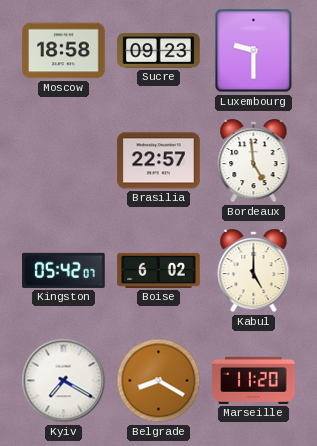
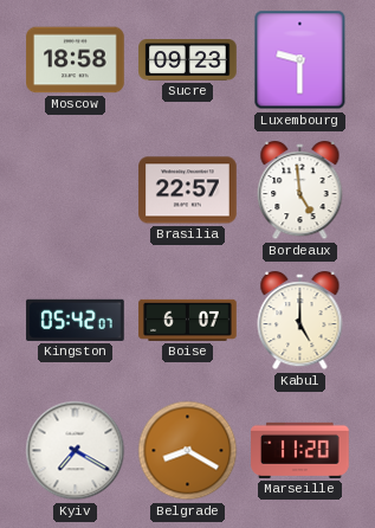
Boise: 6:02 -> 6:07 (188, 320)
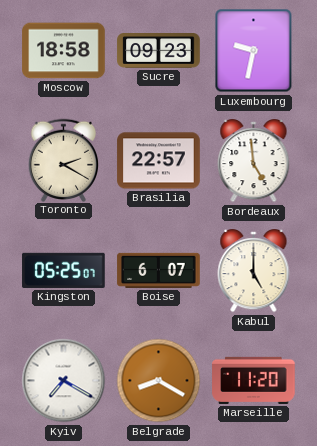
Luxembourg: 9:30 -> 9:32 (254, 51)
Toronto: none -> 2:20 (64, 160)
Kingston: 05:42 -> 05:25 (64, 270)
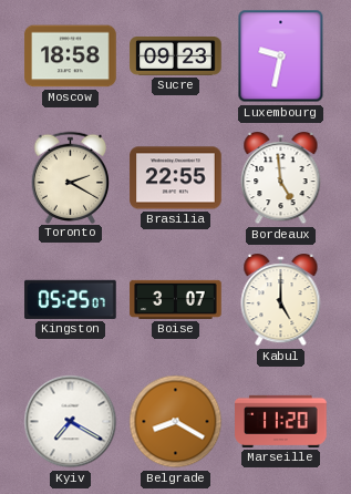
Brasilia: 22:57 -> 22:55 (176, 178)
Boise: 6:07 -> 3:07 (176, 299)
